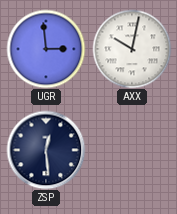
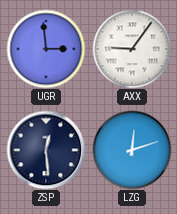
AXX: 10:02 -> 9:06 (132, 49)
LZG: none -> 12:12 (132, 150)
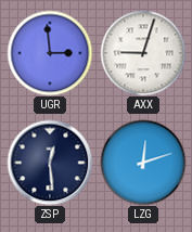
AXX: 9:06 -> 9:03 (143, 53)
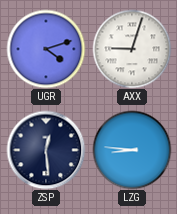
UGR: 2:59 -> 4:12 (46, 49)
LZG: 12:12 -> 8:46 (132, 150)
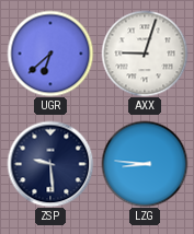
UGR: 4:12 -> 6:38 (50, 54)
ZSP: 12:29 -> 9:29 (50, 164)
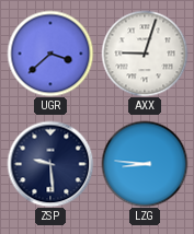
UGR: 6:38 -> 3:38 (50, 54)
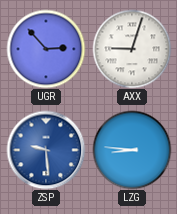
UGR: 3:38 -> 2:53 (46, 49)
ZSP dial: navy -> blue (46, 150)
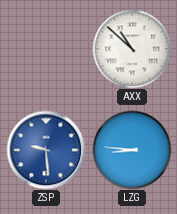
UGR: 2:53 -> none (46, 49)
AXX: 9:03 -> 10:52 (132, 49)
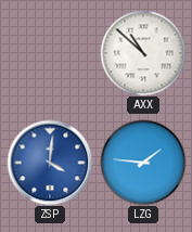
ZSP: 9:29 -> 4:01 (50, 163)
LZG: 8:46 -> 1:46 (143, 163)
